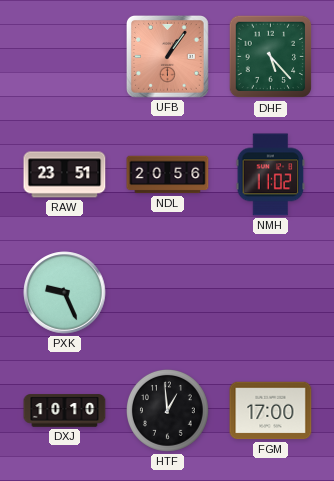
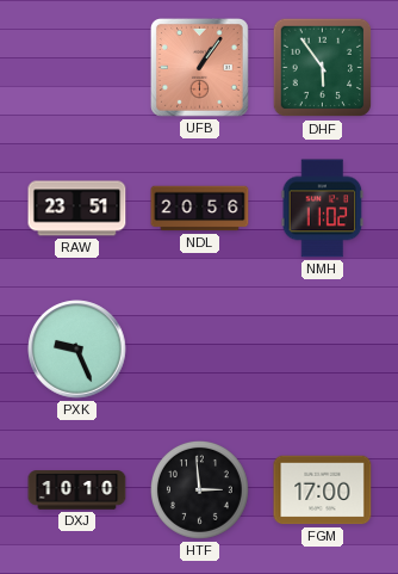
DHF: 5:23 -> 5:54 (323, 68)
HTF: 12:59 -> 2:59 (200, 490)
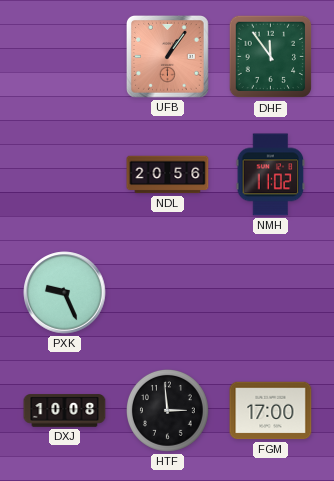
DHF: 5:54 -> 11:54 (271, 57)
RAW: 23:51 -> none (77, 209)
DXJ: 10:10 -> 10:08 (65, 411)
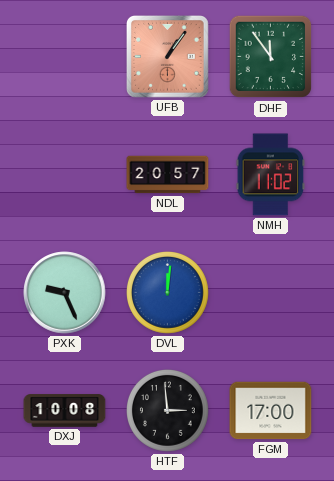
NDL: 20:56 -> 20:57 (168, 175)
DVL: none -> 12:01 (168, 293)
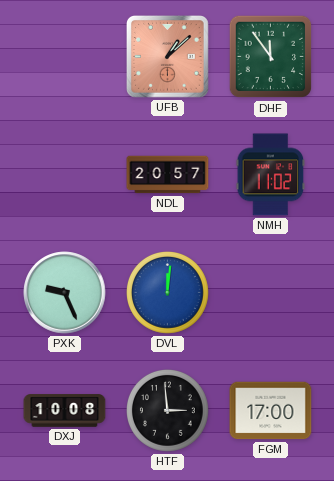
UFB: 1:06 -> 1:08 (168, 57)
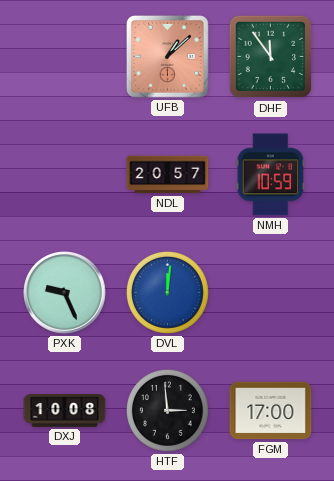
NMH: 11:02 -> 10:59 (271, 175)
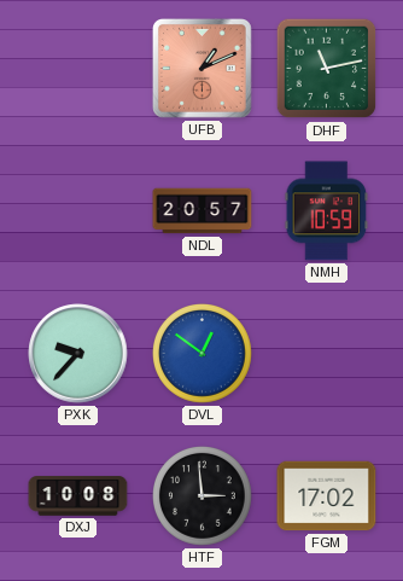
UFB: 1:08 -> 1:11 (203, 69)
DHF: 11:54 -> 11:13 (327, 69)
PXK: 9:26 -> 9:37 (78, 354)
DVL: 12:01 -> 12:51 (203, 354)
FGM: 17:00 -> 17:02 (327, 496)
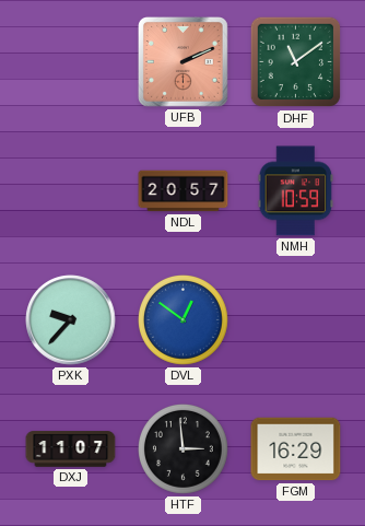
UFB: 1:11 -> 2:11 (184, 62)
DHF: 11:13 -> 11:09 (296, 62)
DXJ: 10:08 -> 11:07 (71, 449)
FGM: 17:02 -> 16:29 (296, 449)
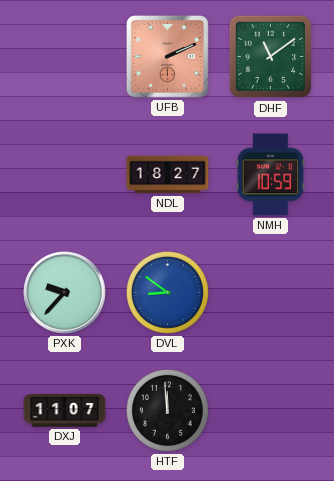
NDL: 20:57 -> 18:27 (168, 175)
DVL: 12:51 -> 8:51 (168, 293)
HTF: 2:59 -> 11:59 (168, 411)
FGM: 16:29 -> none (296, 449)
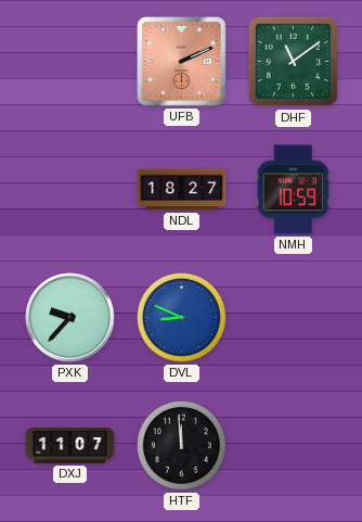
DVL: 8:51 -> 8:49 (182, 318)
